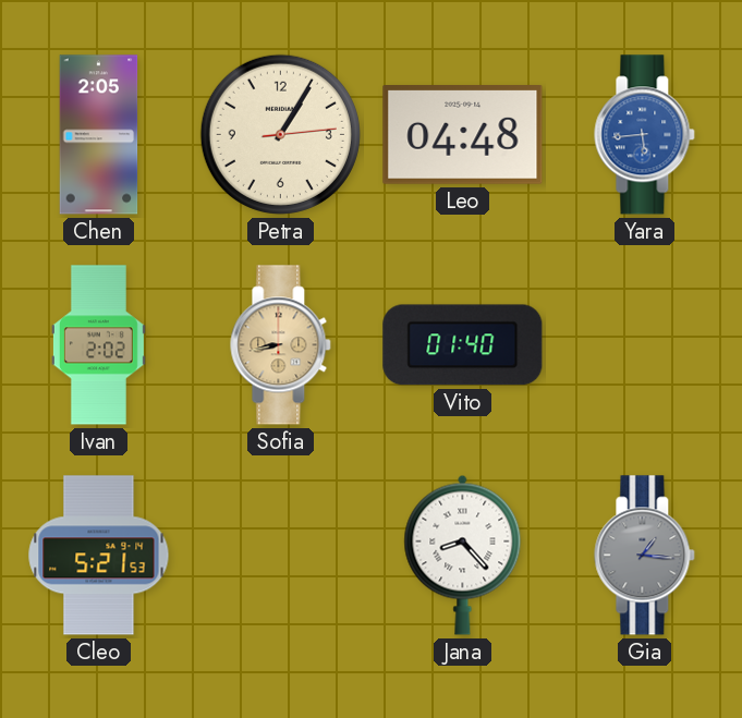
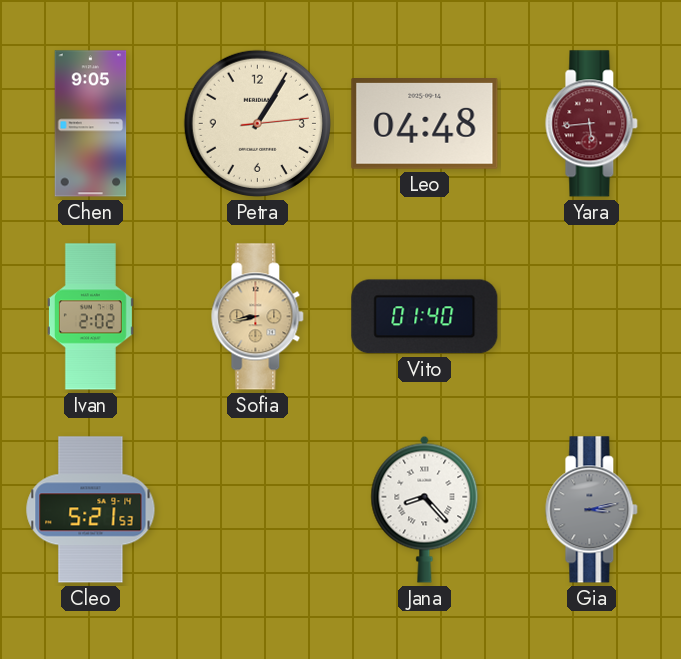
Chen: 2:05 -> 9:05 (91, 124)
Yara dial: blue -> burgundy (592, 124)
Gia: 1:16 -> 3:13 (592, 510)
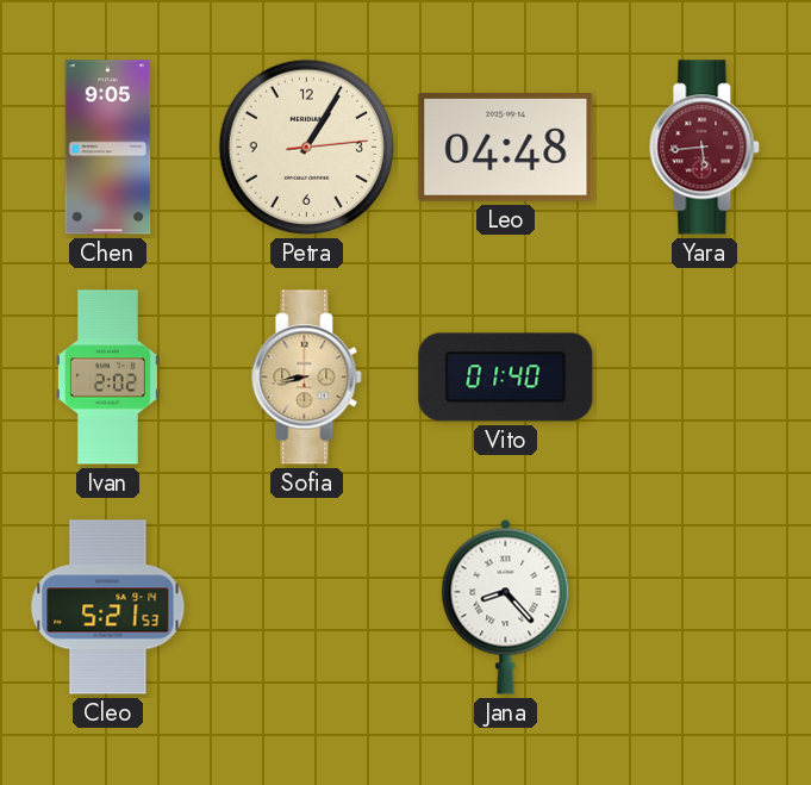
Gia: 3:13 -> none (592, 510)
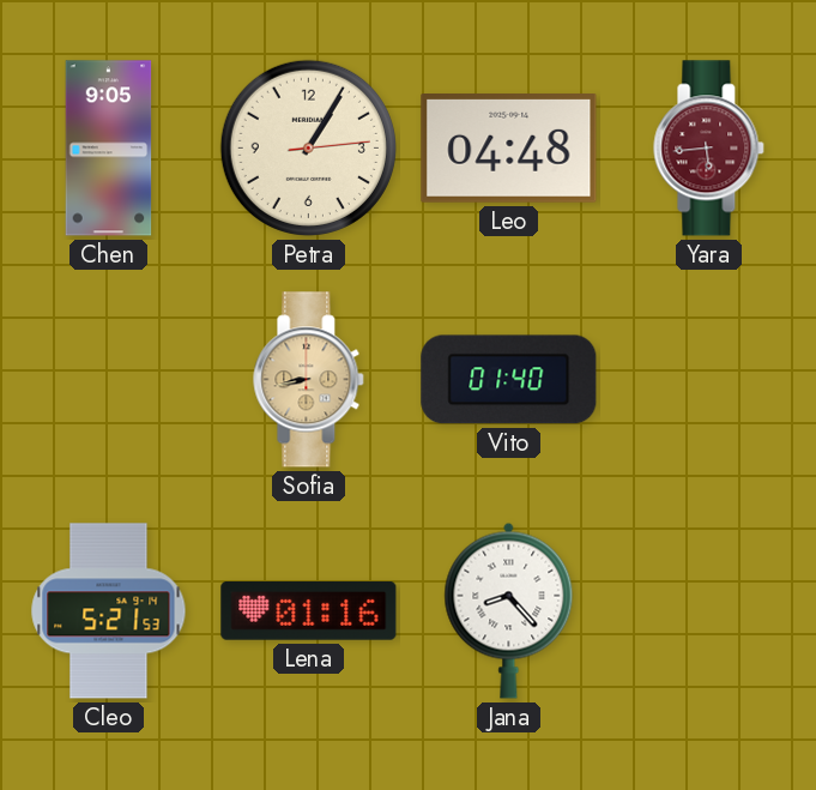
Ivan: 2:02 -> none (107, 378)
Lena: none -> 01:16 (309, 611)
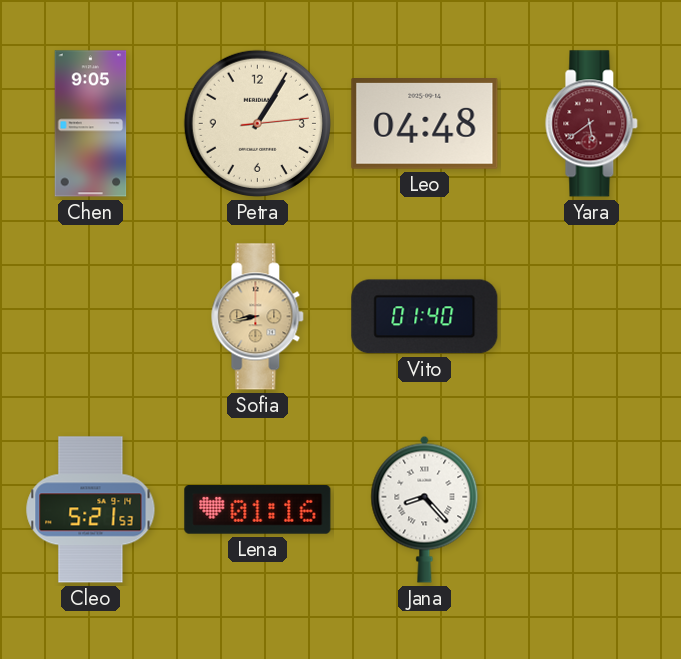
Yara: 5:44 -> 5:39 (592, 124)
